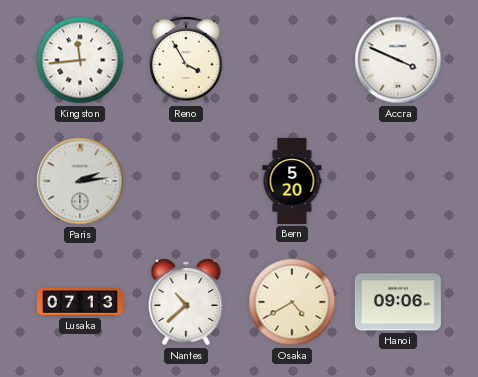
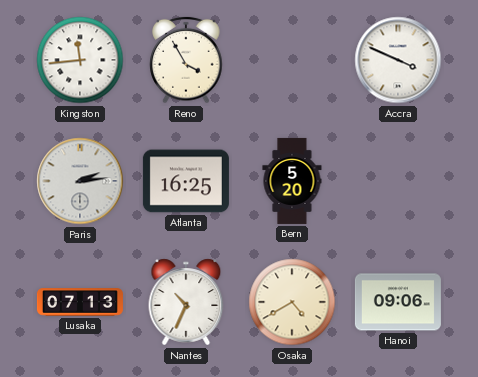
Atlanta: none -> 16:25 (186, 181)
Nantes: 10:38 -> 10:34 (186, 302)
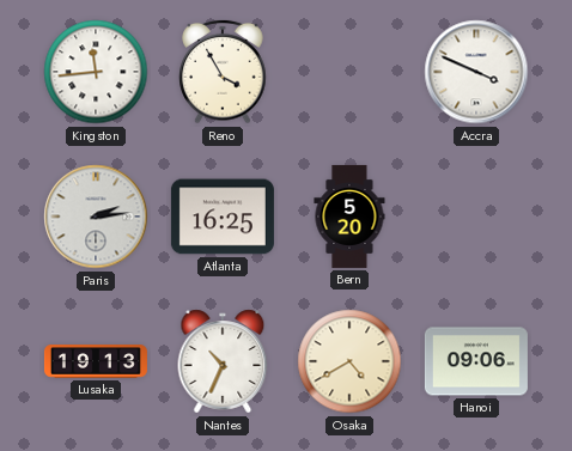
Lusaka: 07:13 -> 19:13 (96, 361)
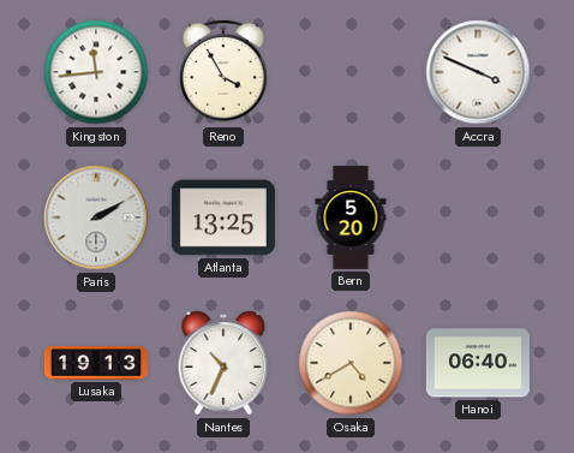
Paris: 2:14 -> 2:10 (96, 217)
Atlanta: 16:25 -> 13:25 (223, 217)
Hanoi: 09:06 -> 06:40 (478, 363)
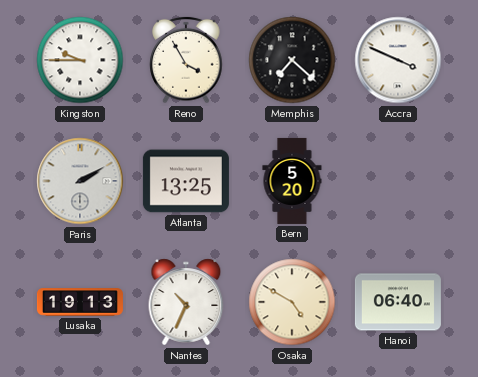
Kingston: 11:44 -> 9:45 (80, 60)
Memphis: none -> 7:22 (292, 60)
Osaka: 4:40 -> 4:50 (292, 302)
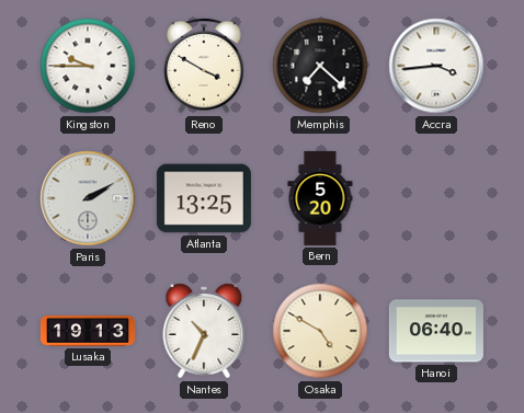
Reno: 3:55 -> 3:50 (204, 66)
Accra: 3:49 -> 3:44 (436, 66)
